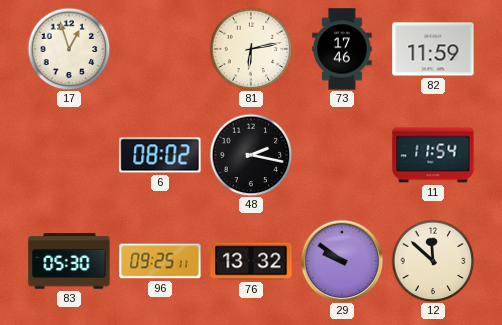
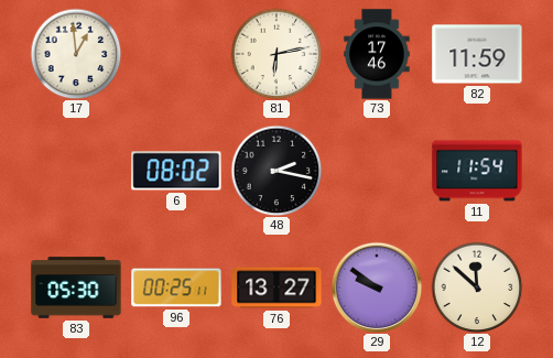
17: 12:57 -> 12:59 (76, 54)
96: 09:25 -> 00:25 (176, 288)
76: 13:32 -> 13:27 (276, 288)
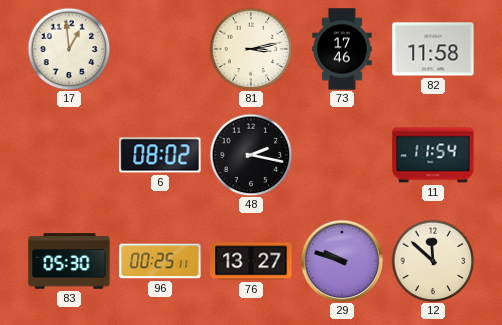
81: 6:13 -> 3:13 (251, 49)
82: 11:59 -> 11:58 (433, 49)
29: 9:51 -> 9:48 (342, 261)
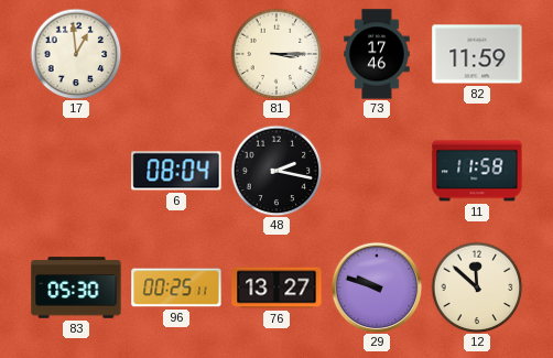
81: 3:13 -> 3:15 (276, 54)
82: 11:58 -> 11:59 (477, 54)
6: 08:02 -> 08:04 (176, 171)
11: 11:54 -> 11:58 (477, 171)
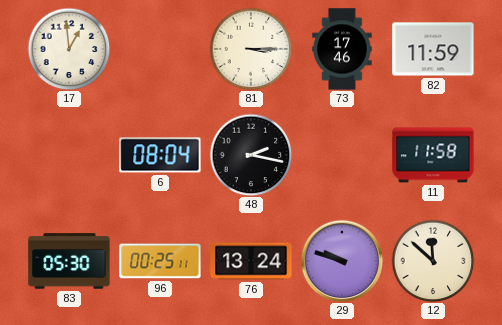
76: 13:27 -> 13:24 (251, 261)
